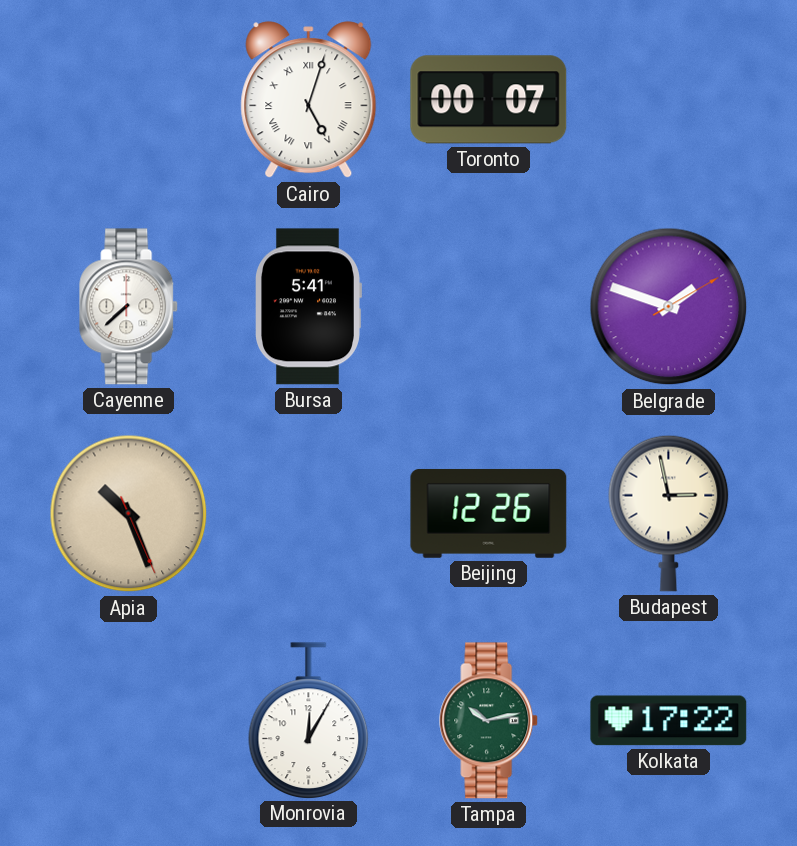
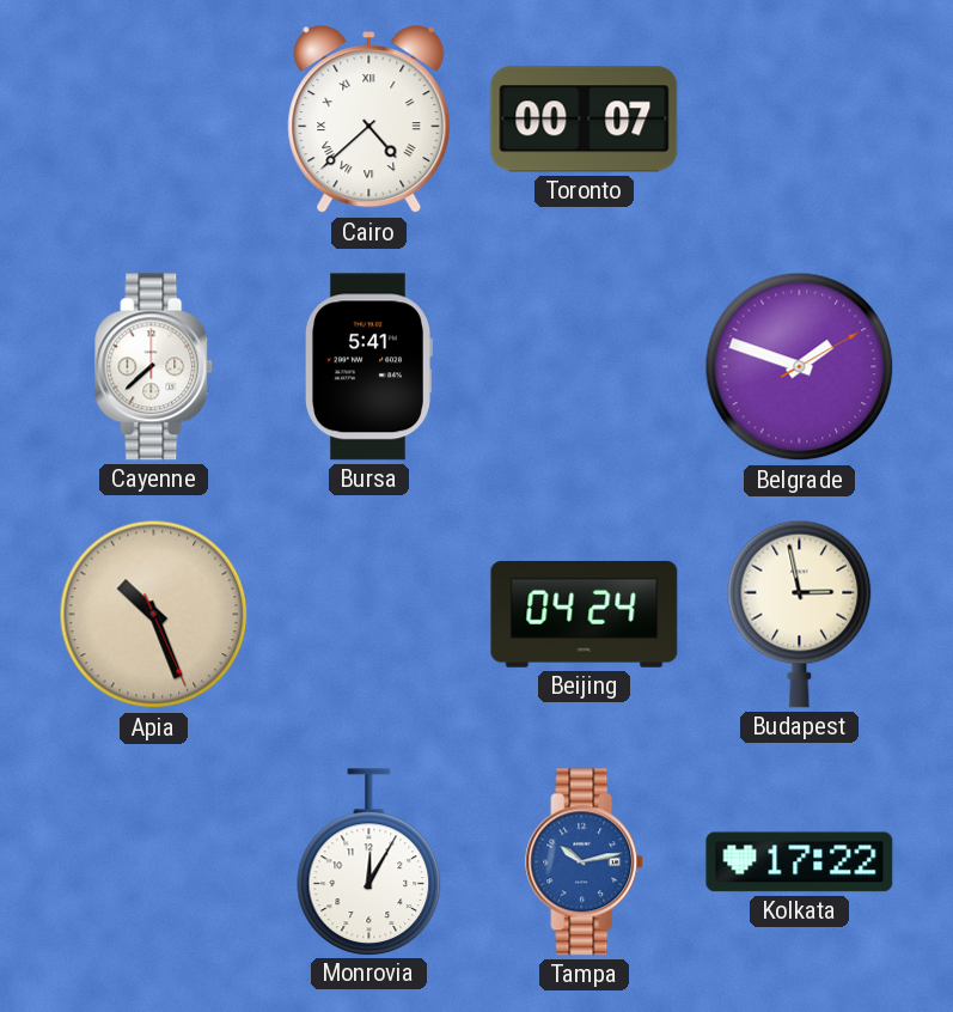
Cairo: 5:03 -> 4:38 (369, 120)
Beijing: 12:26 -> 04:24 (585, 614)
Tampa dial: green -> blue (585, 862)
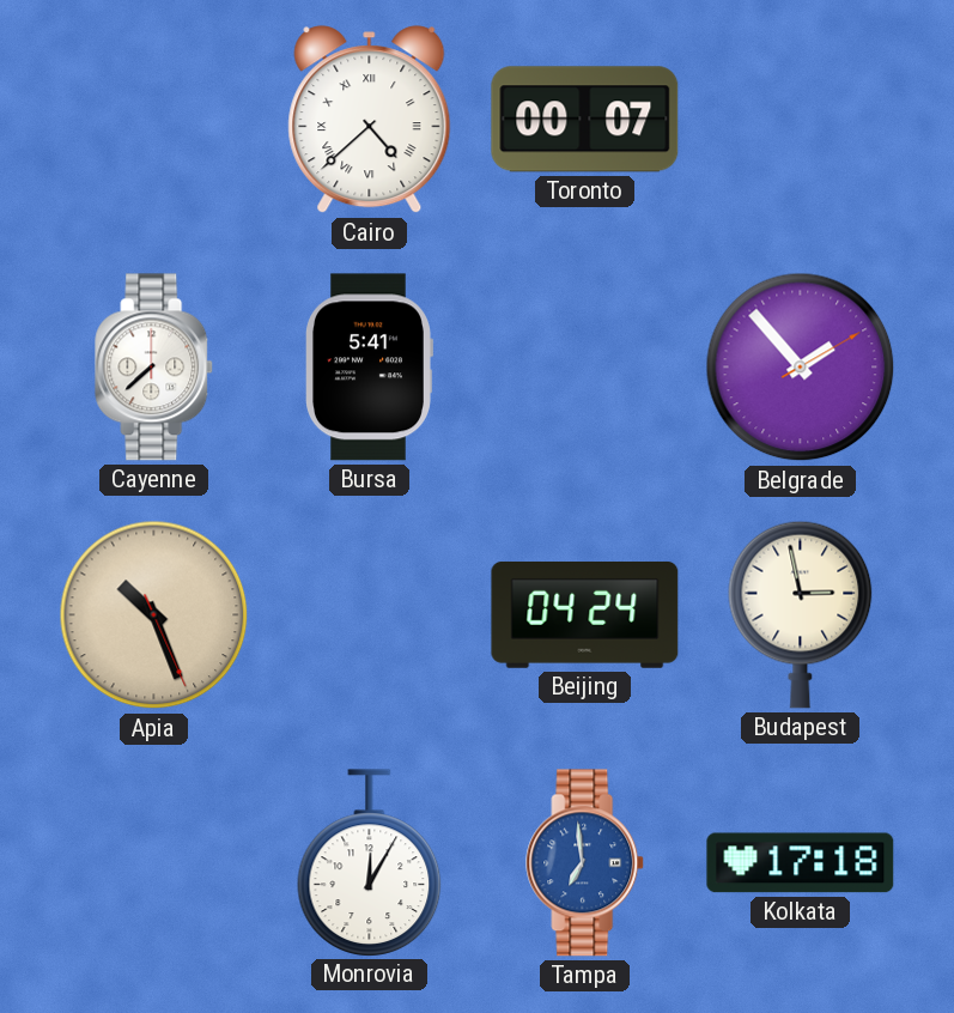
Belgrade: 1:48 -> 1:53 (801, 368)
Tampa: 10:13 -> 6:59 (585, 863)
Kolkata: 17:22 -> 17:18 (801, 863)
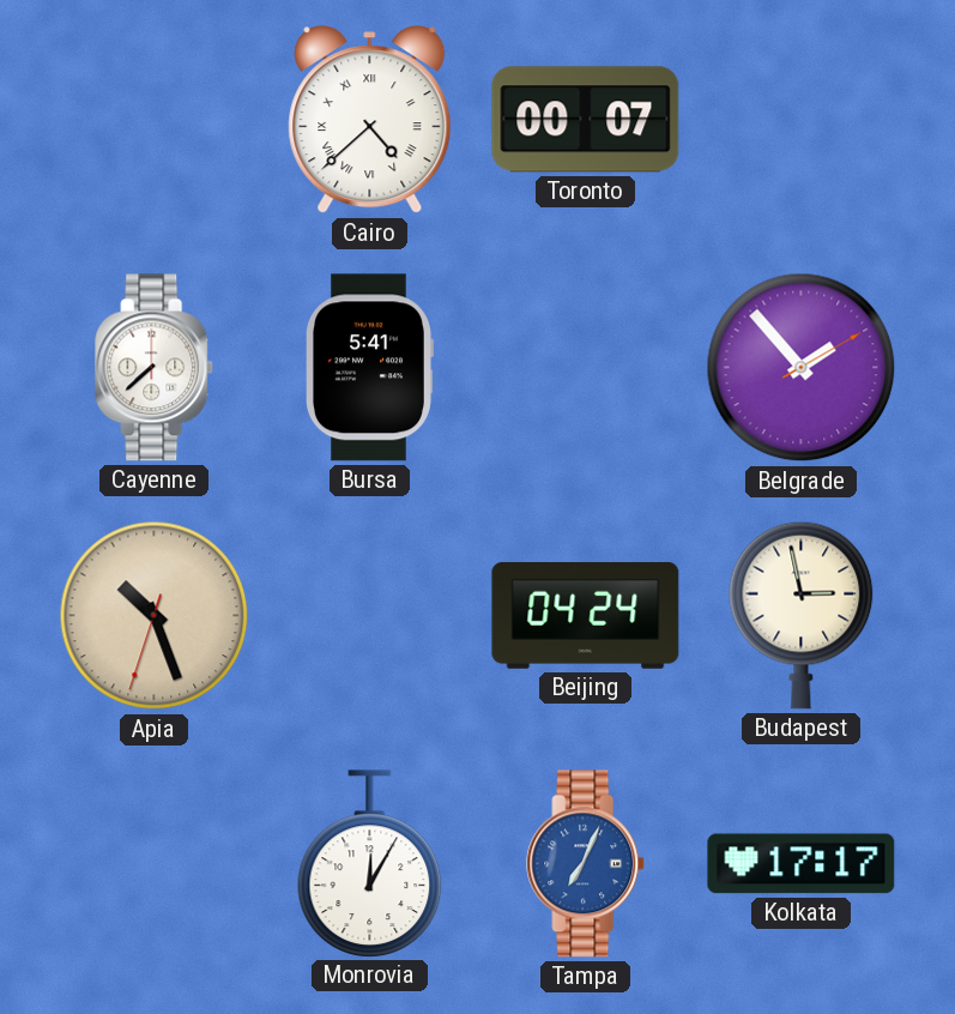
Apia: 10:26:26 -> 10:26:33 (155, 616)
Tampa: 6:59 -> 7:04 (586, 864)
Kolkata: 17:18 -> 17:17 (802, 864)
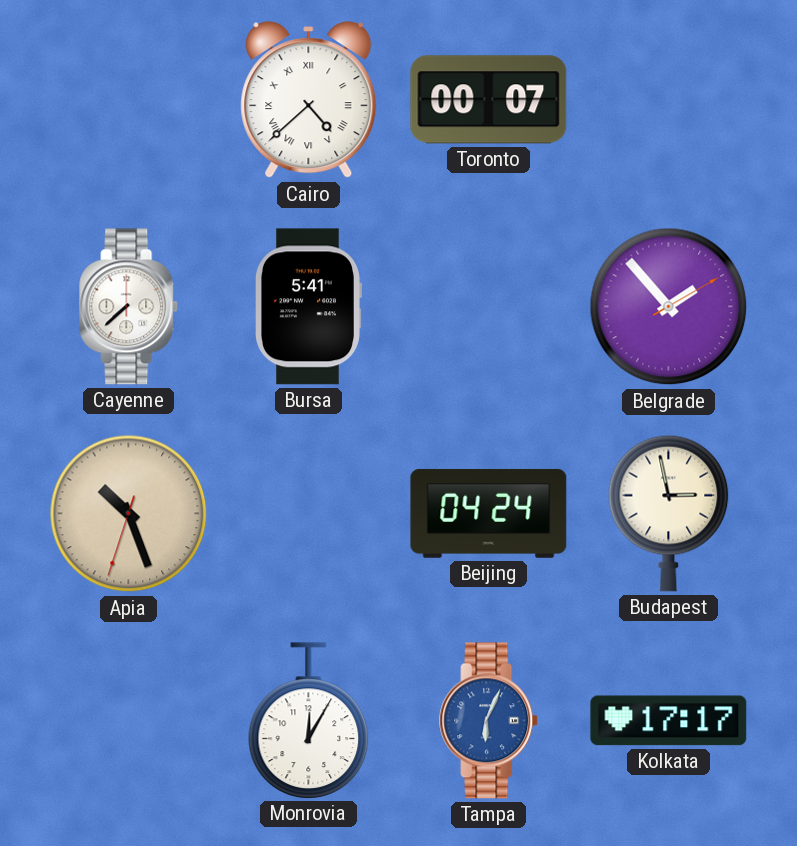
Tampa: 7:04 -> 6:04 (489, 721)
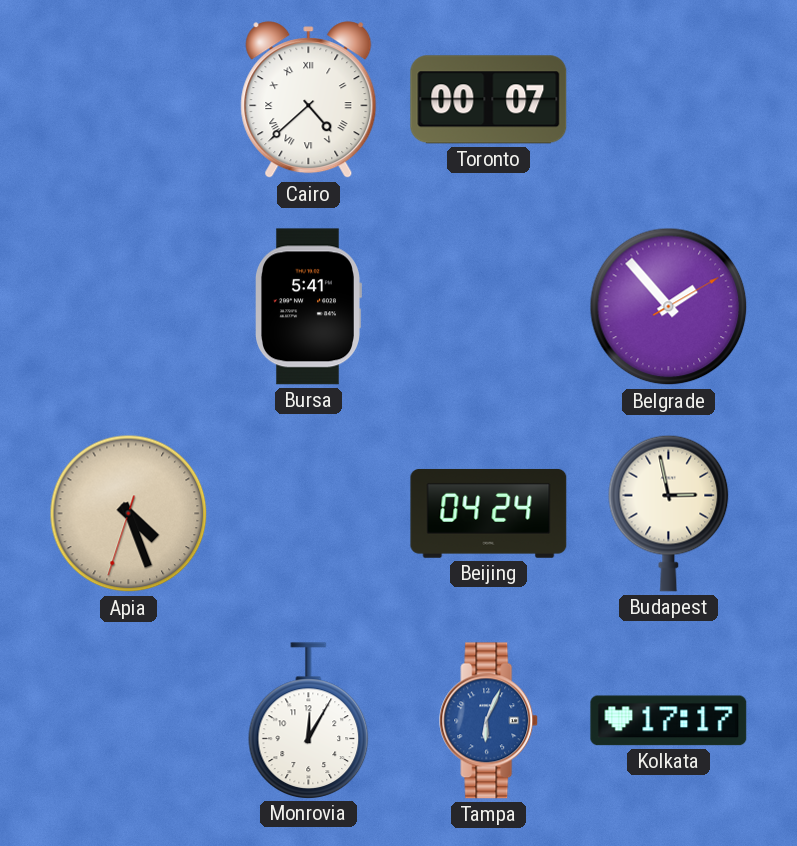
Cayenne: 7:38 -> none (129, 307)
Apia: 10:26 -> 4:26 (129, 514)
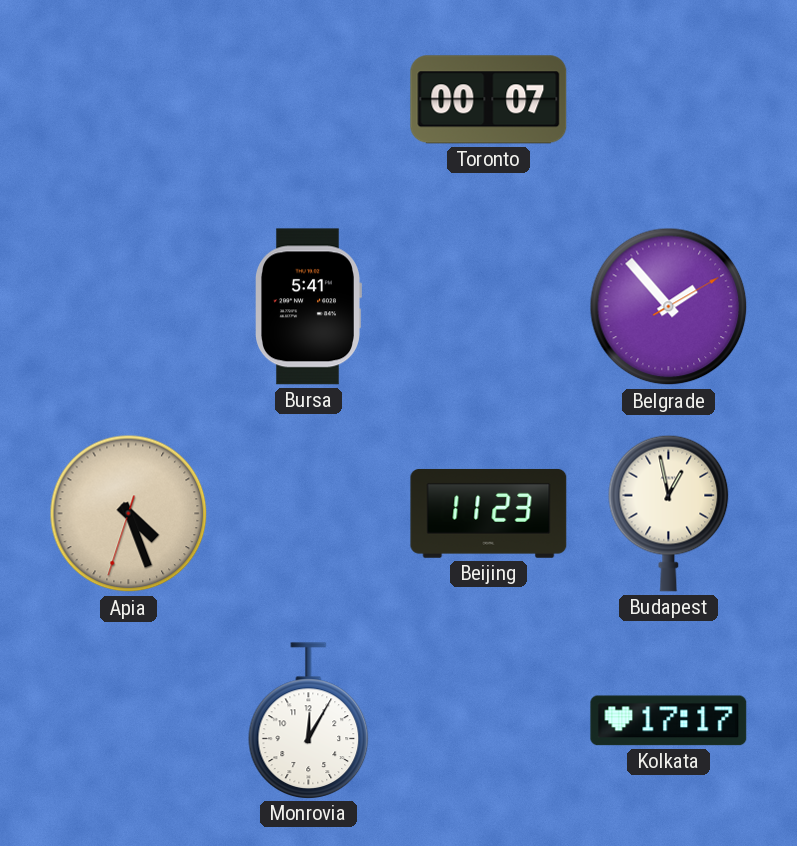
Cairo: 4:38 -> none (309, 100)
Beijing: 04:24 -> 11:23 (489, 513)
Budapest: 2:58 -> 12:58 (669, 513)
Tampa: 6:04 -> none (489, 721)
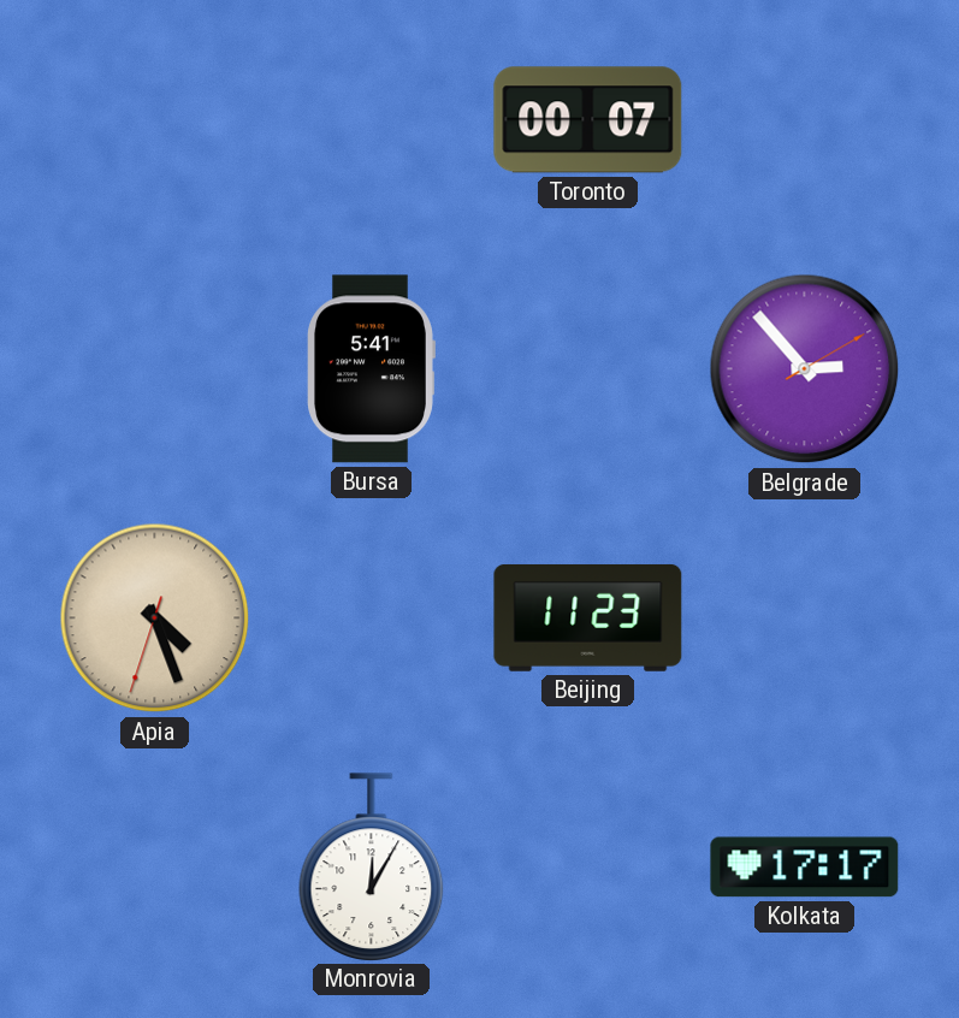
Belgrade: 1:53 -> 2:53 (805, 369)
Budapest: 12:58 -> none (669, 513)
